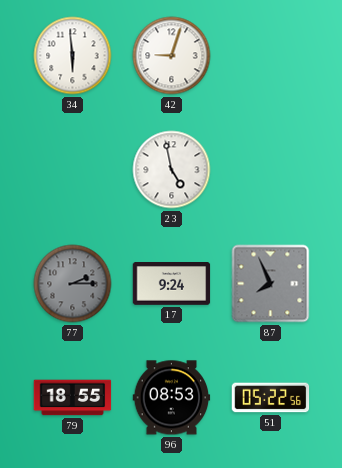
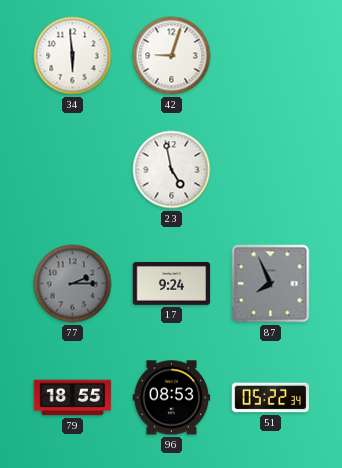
51: 05:22:56 -> 05:22:34 (271, 398)
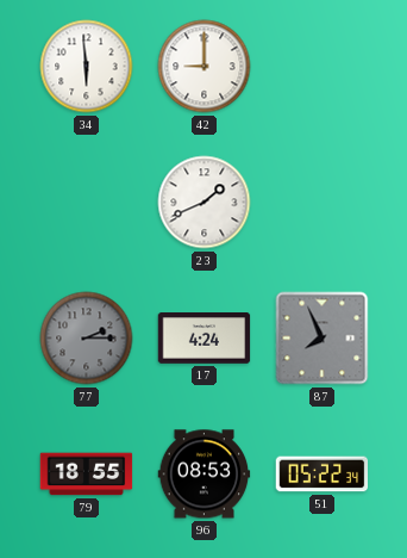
42: 9:03 -> 9:00 (205, 67)
23: 4:58 -> 1:41 (205, 203)
17: 9:24 -> 4:24 (205, 339)
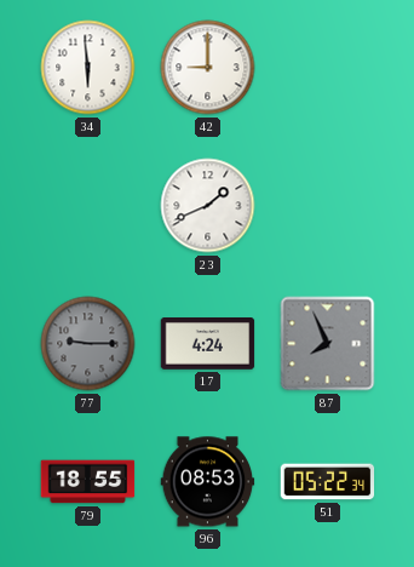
77: 2:15 -> 9:15 (88, 344)
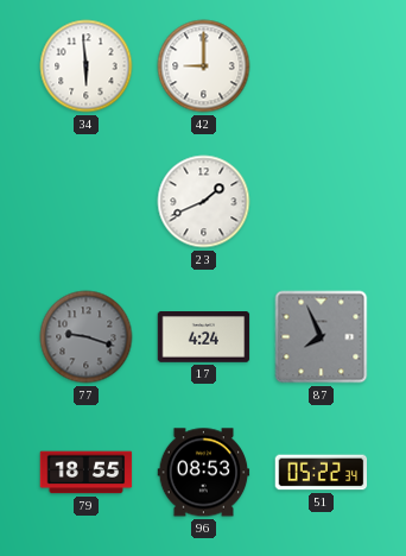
77: 9:15 -> 9:18 (87, 337)
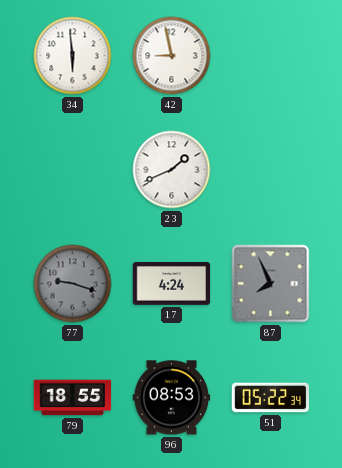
42: 9:00 -> 8:58 (172, 56)
